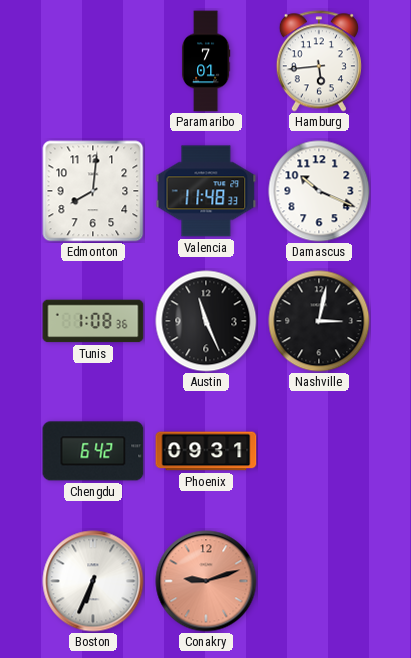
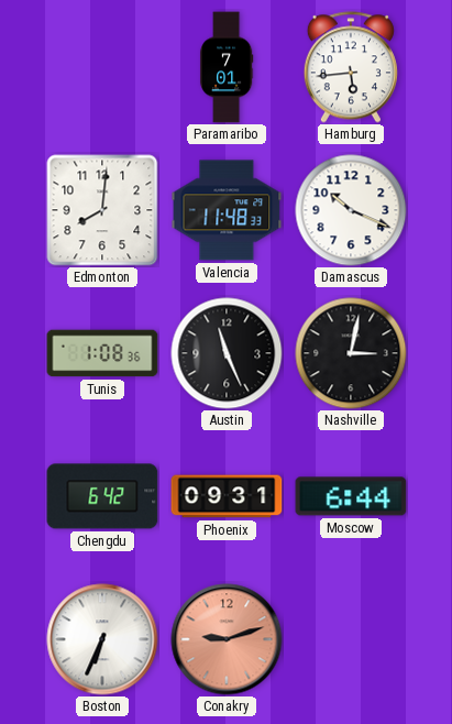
Moscow: none -> 6:44 (351, 496)
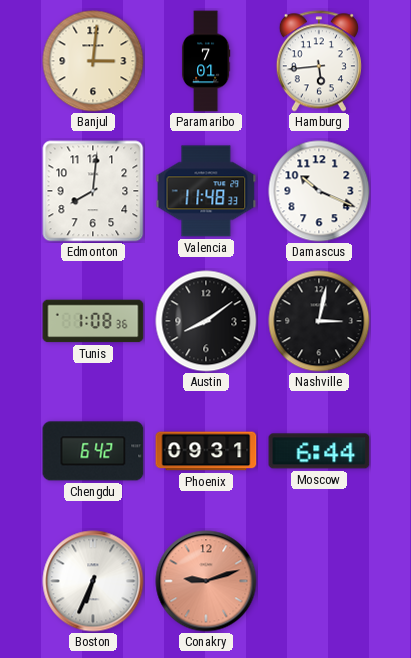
Banjul: none -> 3:01 (93, 61)
Austin: 11:26 -> 8:09 (206, 321)
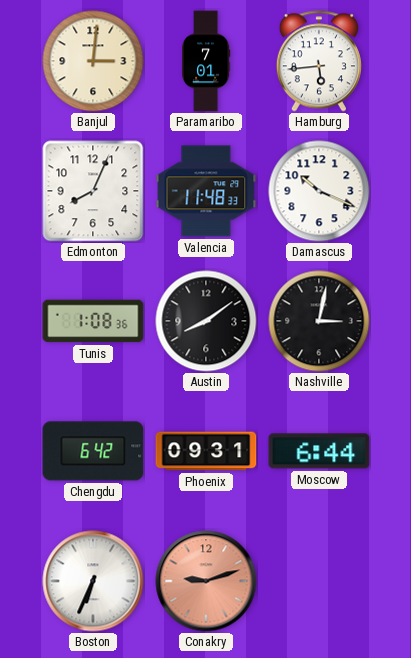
Edmonton: 8:01 -> 8:04 (93, 191)
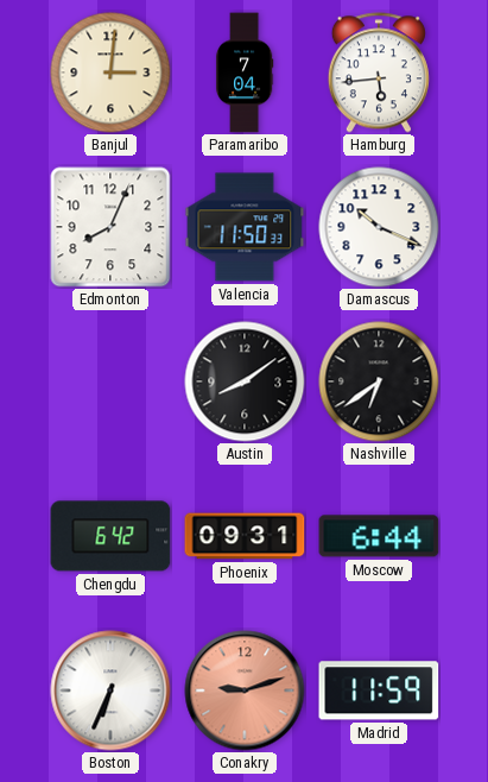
Paramaribo: 7:01 -> 7:04 (245, 72)
Valencia: 11:48 -> 11:50 (245, 227)
Tunis: 1:08 -> none (93, 321)
Nashville: 3:02 -> 6:39 (379, 381)
Madrid: none -> 11:59 (379, 690)
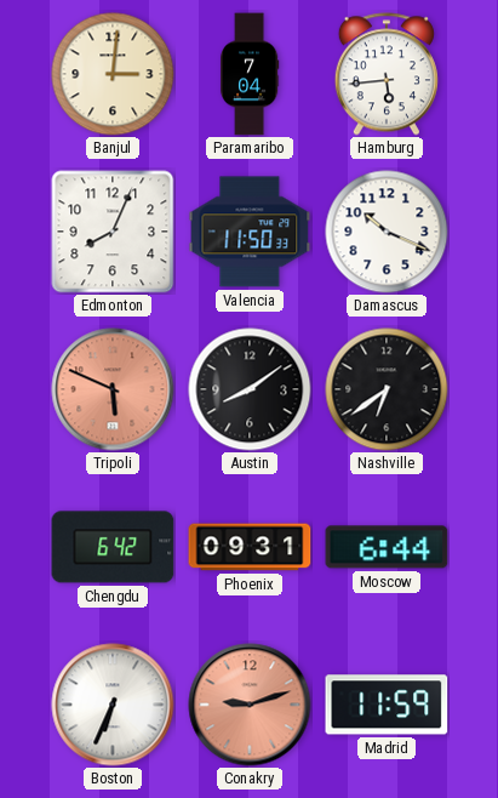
Tripoli: none -> 5:49 (113, 389)
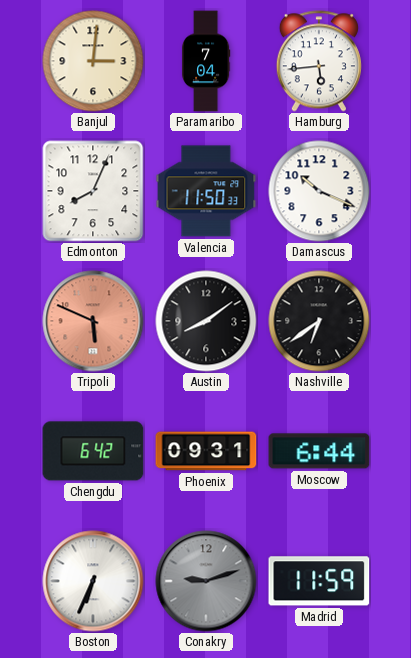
Conakry dial: salmon -> grey (206, 581)
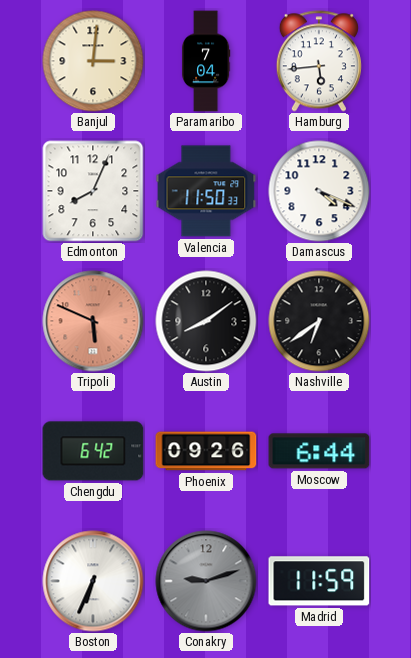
Damascus: 10:19 -> 4:19 (319, 191)
Phoenix: 09:31 -> 09:26 (206, 451)
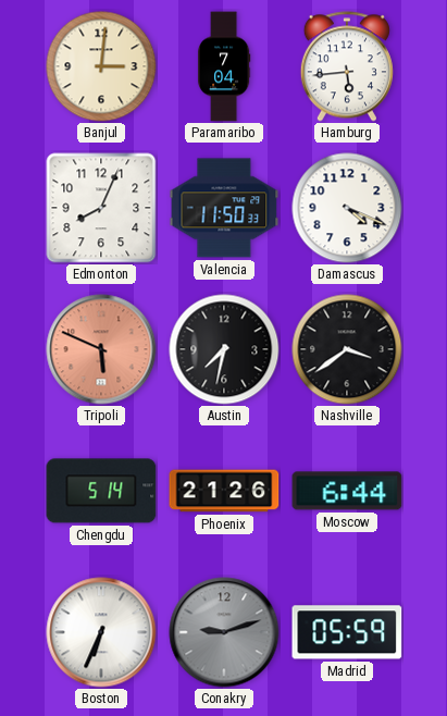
Austin: 8:09 -> 7:32 (224, 349)
Nashville: 6:39 -> 3:39 (347, 349)
Chengdu: 6:42 -> 5:14 (101, 491)
Phoenix: 09:26 -> 21:26 (224, 491)
Madrid: 11:59 -> 05:59 (347, 632)
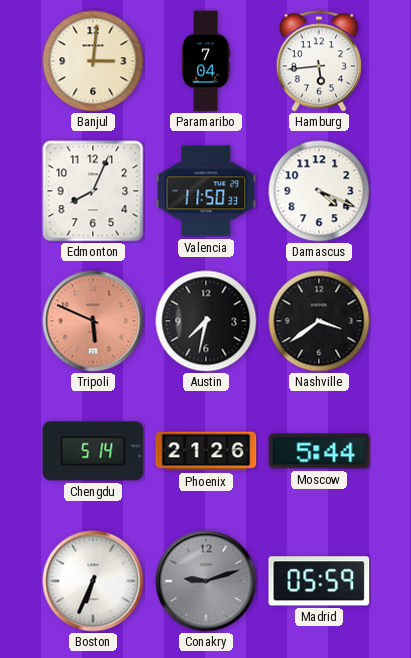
Moscow: 6:44 -> 5:44 (319, 451)
